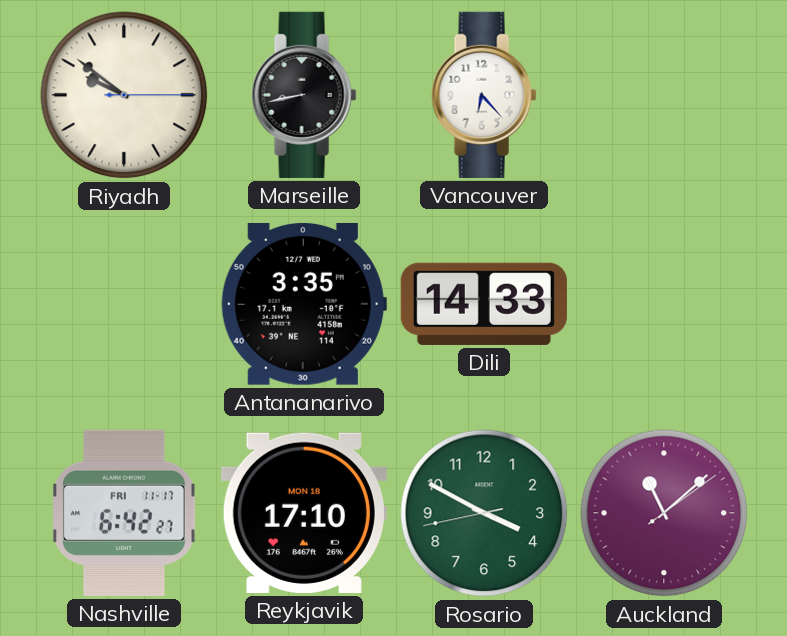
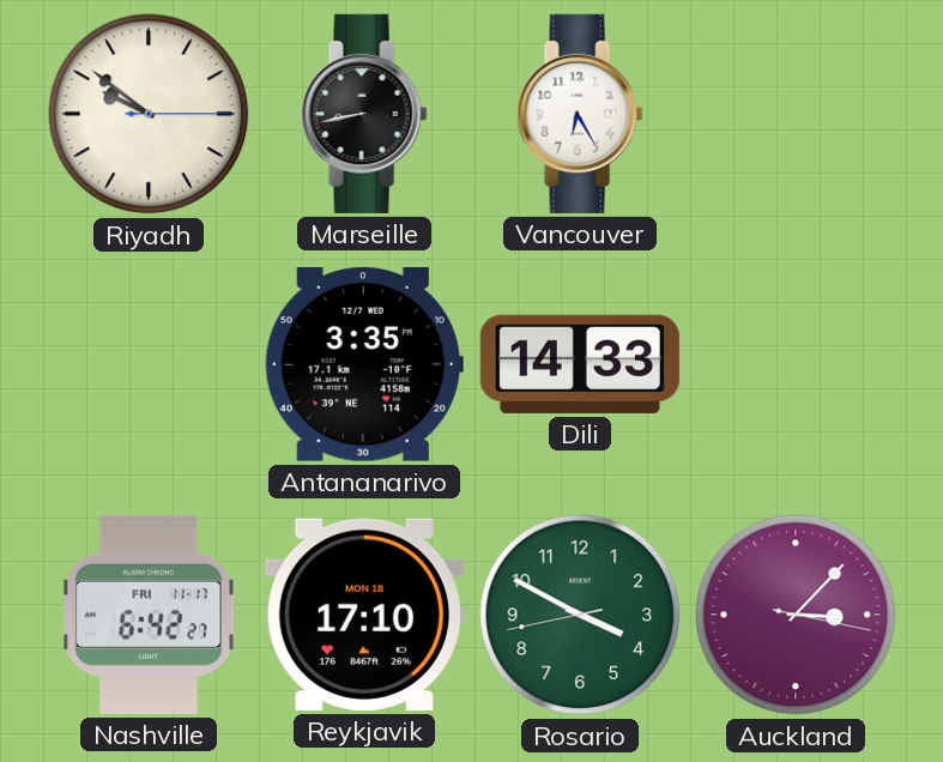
Vancouver: 6:23 -> 6:25 (580, 114)
Auckland: 11:08 -> 3:07 (796, 615)
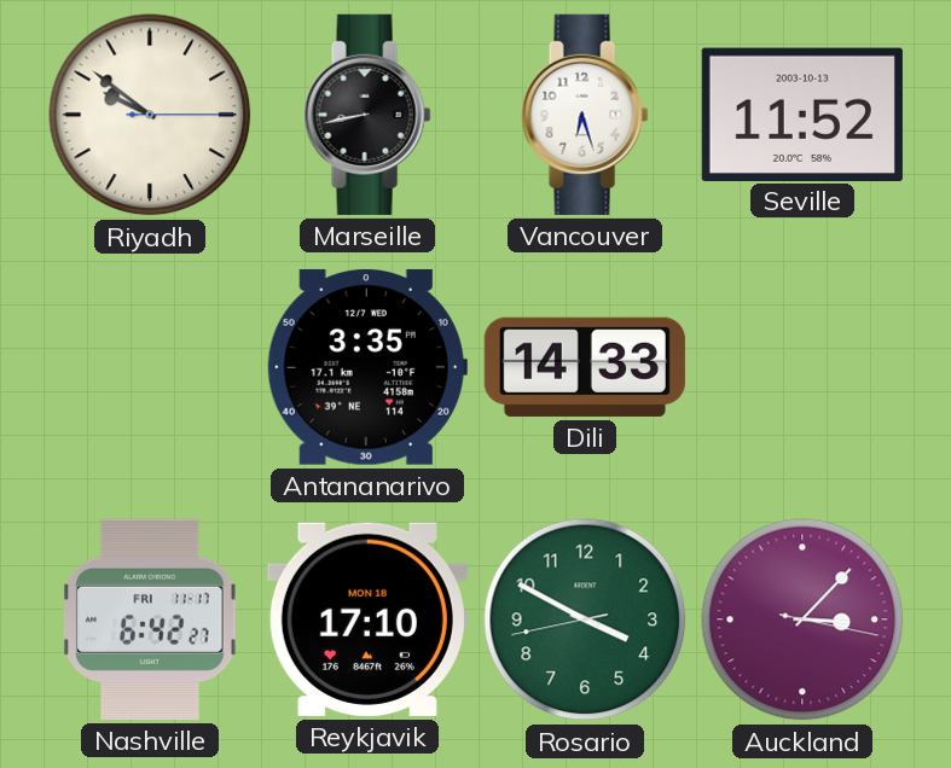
Vancouver: 6:25 -> 6:27 (585, 115)
Seville: none -> 11:52 (802, 114)
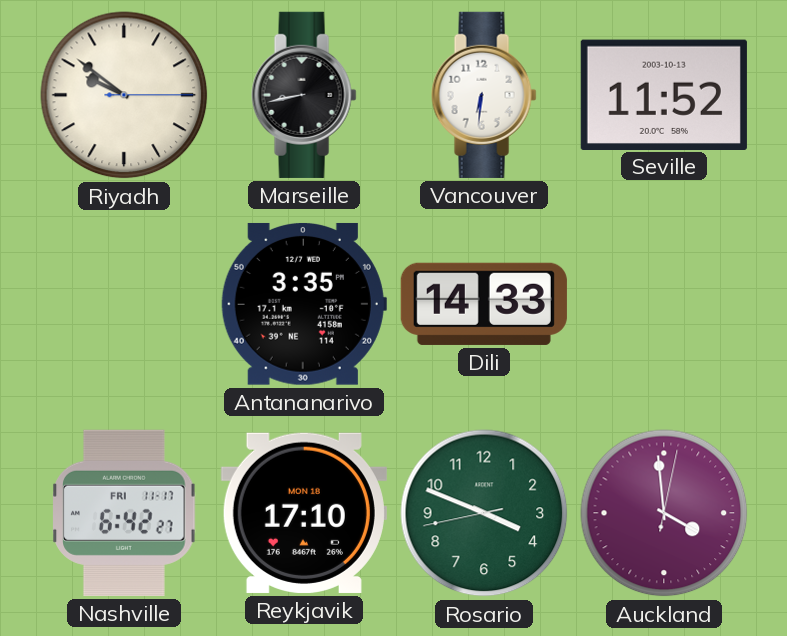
Vancouver: 6:27 -> 6:31 (484, 95)
Rosario: 3:49 -> 3:48 (484, 513)
Auckland: 3:07 -> 3:59 (664, 513)
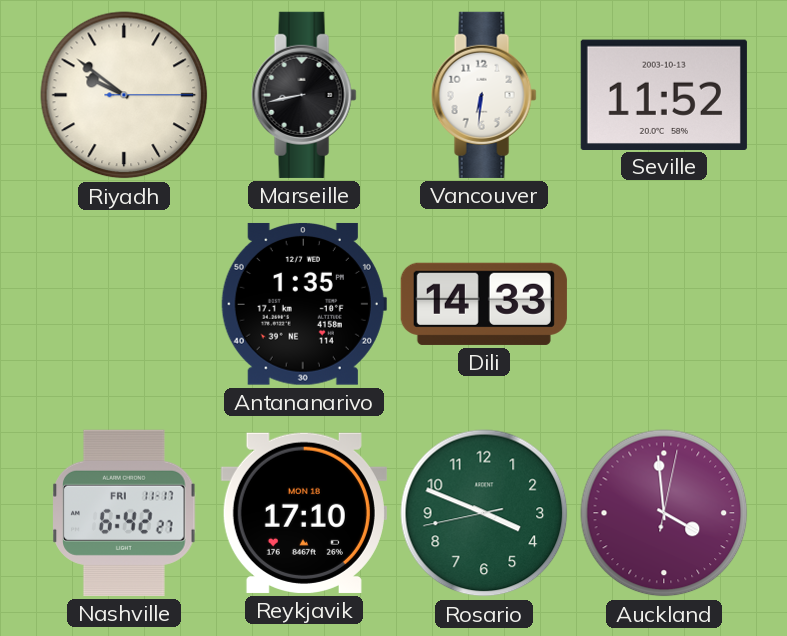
Antananarivo: 3:35 -> 1:35 (304, 304)
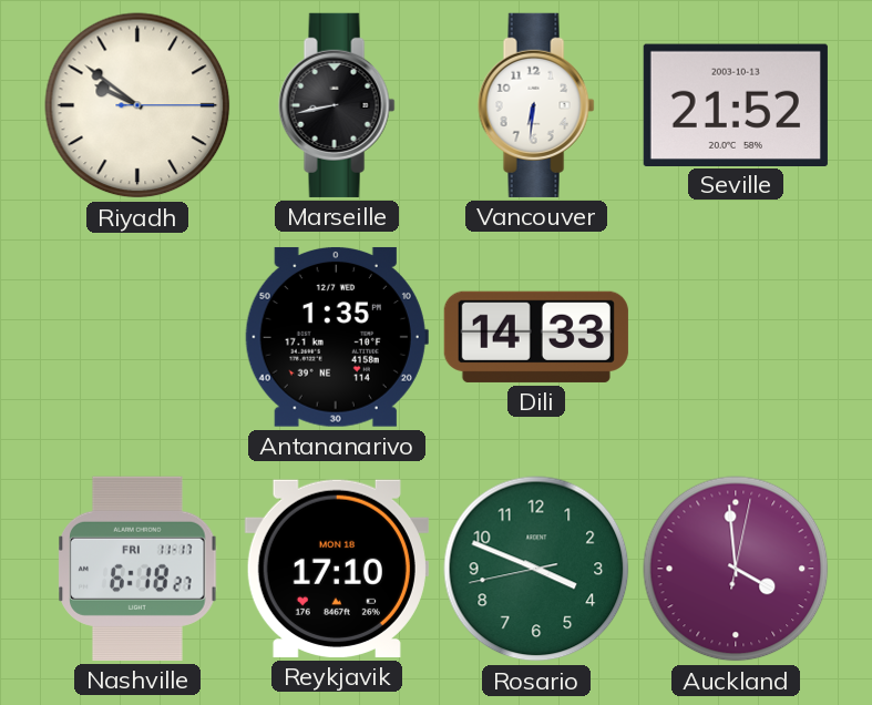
Seville: 11:52 -> 21:52 (736, 104)
Nashville: 6:42 -> 6:18 (137, 569)
